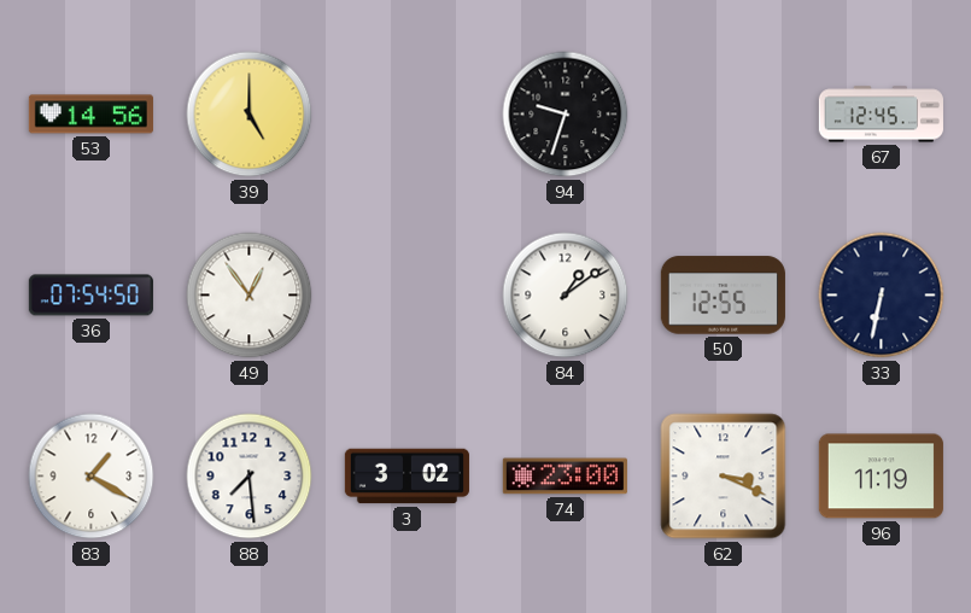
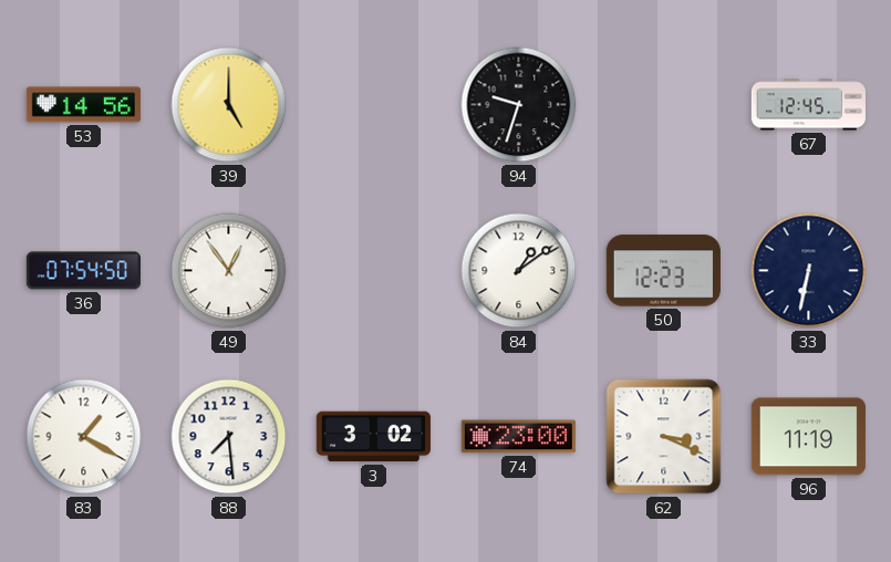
50: 12:55 -> 12:23 (663, 271)
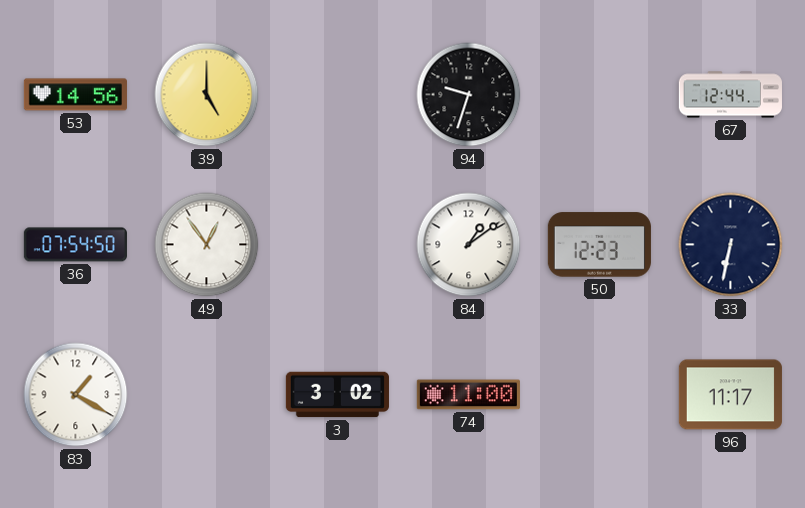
67: 12:45 -> 12:44 (730, 95)
88: 7:29 -> none (229, 437)
74: 23:00 -> 11:00 (468, 395)
62: 3:19 -> none (664, 437)
96: 11:19 -> 11:17 (730, 395)
